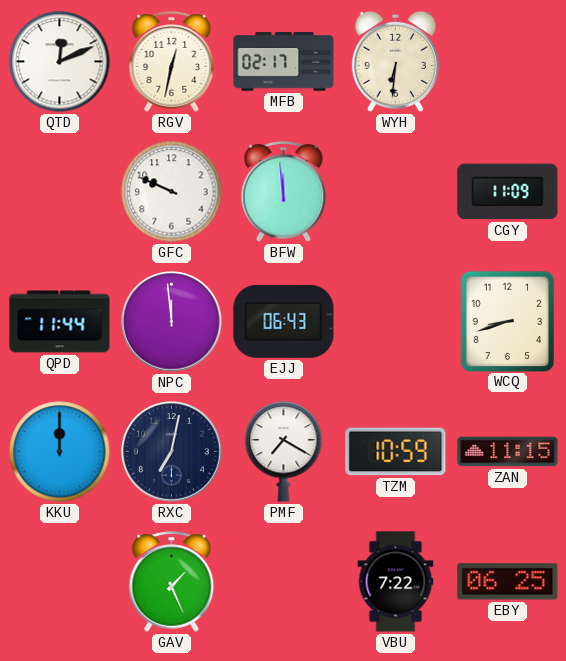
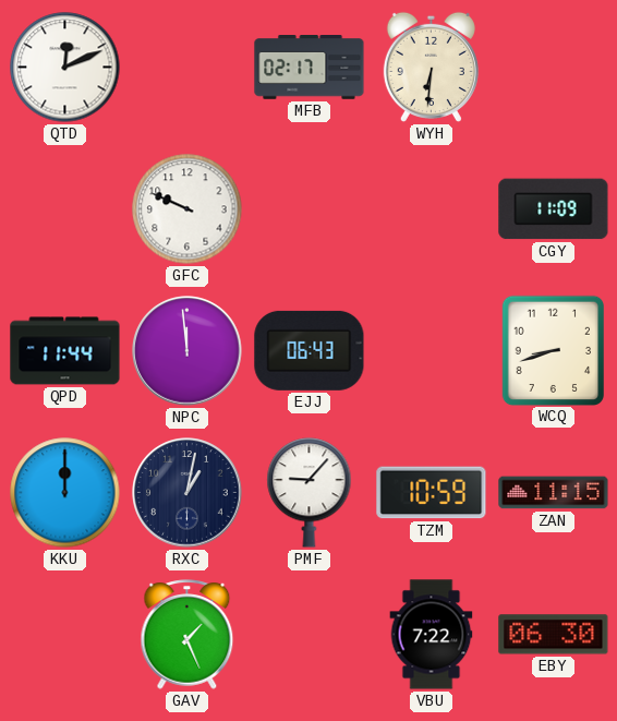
RGV: 12:32 -> none (172, 62)
BFW: 11:59 -> none (284, 192)
RXC: 7:02 -> 1:02 (187, 493)
PMF: 7:20 -> 9:07 (310, 493)
EBY: 06:25 -> 06:30 (554, 635)
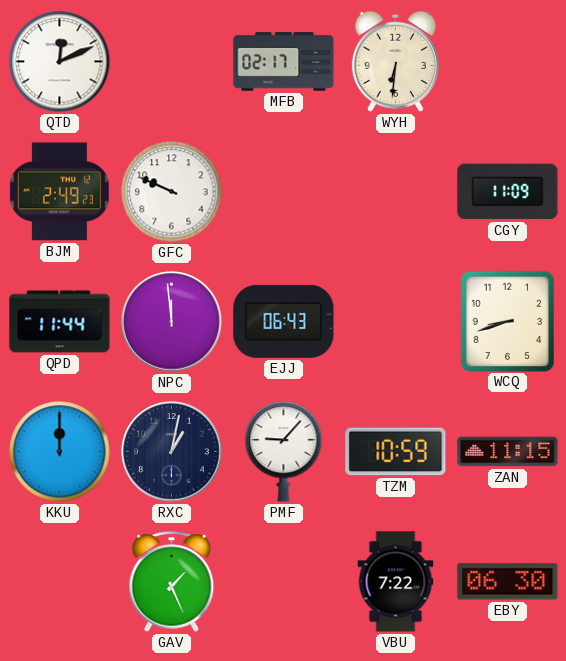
BJM: none -> 2:49 (59, 192)
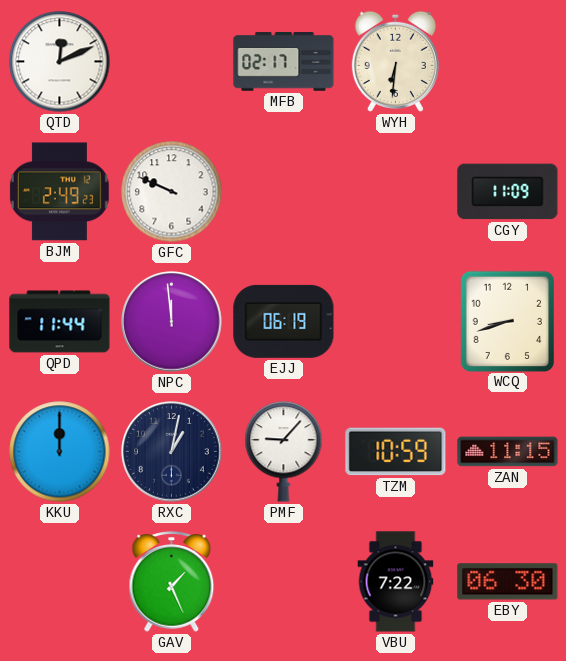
EJJ: 06:43 -> 06:19 (284, 321)
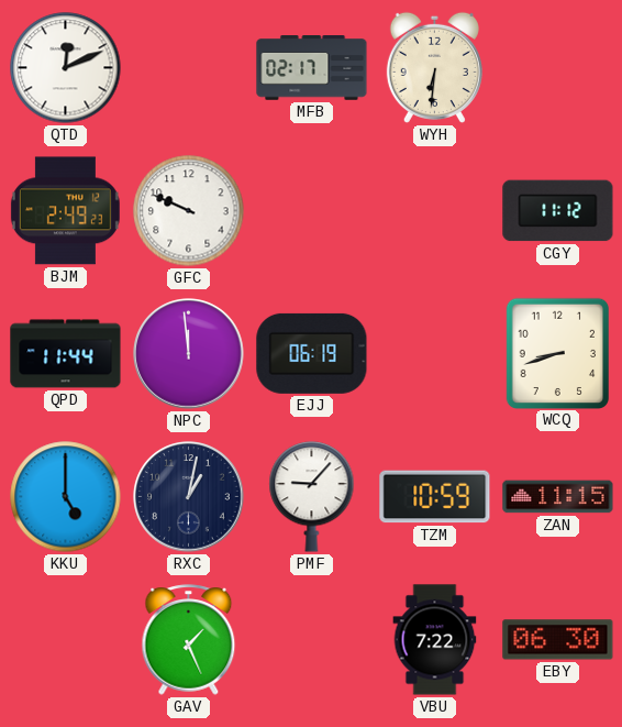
CGY: 11:09 -> 11:12 (558, 211)
KKU: 12:00 -> 5:00 (66, 497)
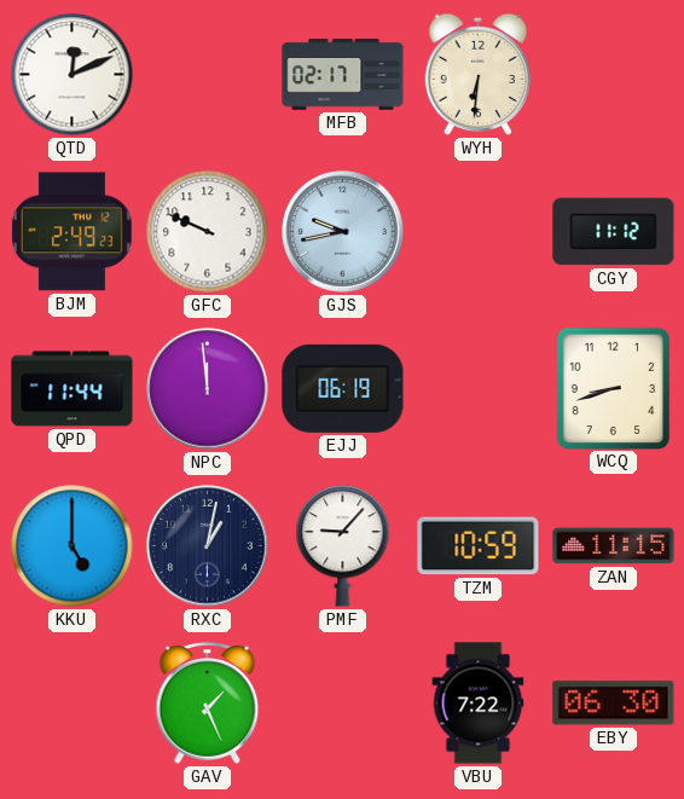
GJS: none -> 9:43 (343, 232)
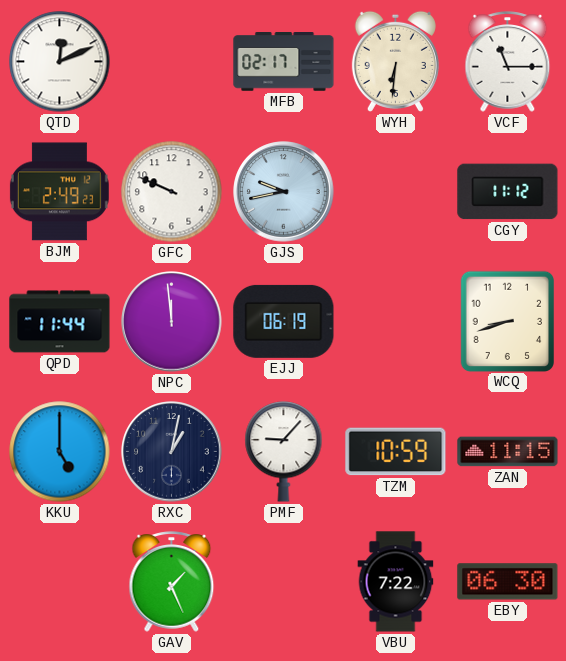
VCF: none -> 11:15 (508, 62)
